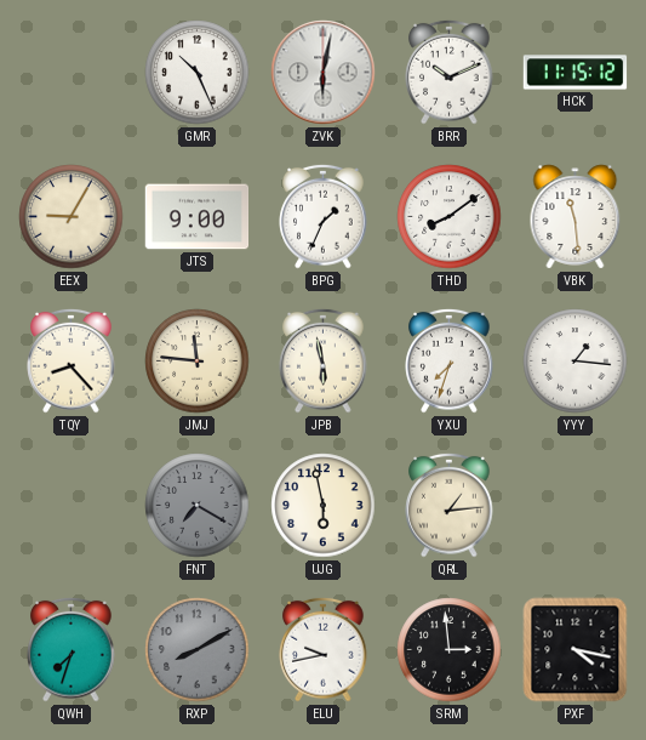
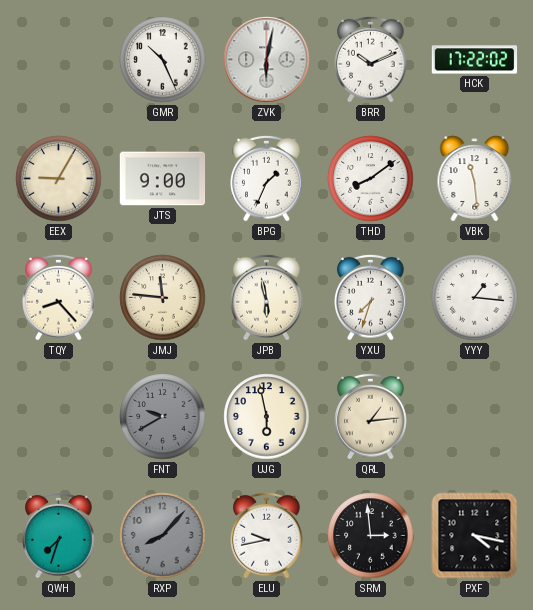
HCK: 11:15 -> 17:22 (475, 60)
FNT: 7:20 -> 9:40 (163, 417)
RXP: 8:10 -> 8:07 (163, 536)
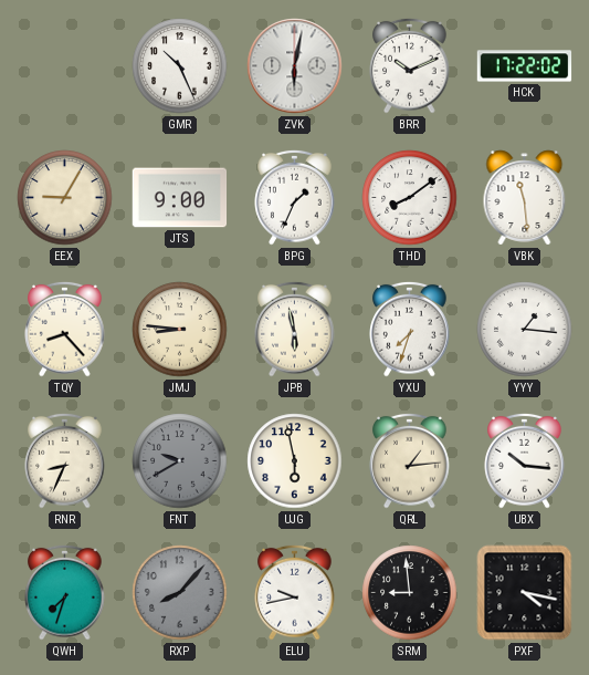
JMJ: 11:46 -> 8:46 (180, 330)
RNR: none -> 8:34 (65, 460)
UBX: none -> 10:16 (525, 460)
SRM: 2:59 -> 8:59 (410, 593)
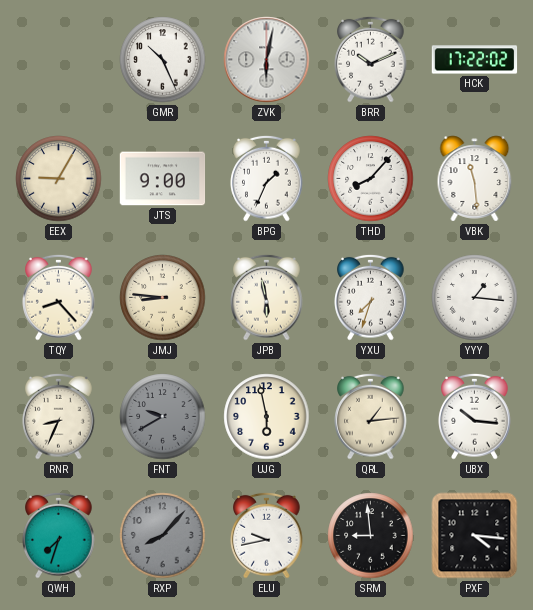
THD: 8:09 -> 8:07 (371, 179)
PXF: 4:17 -> 4:16 (475, 536)
